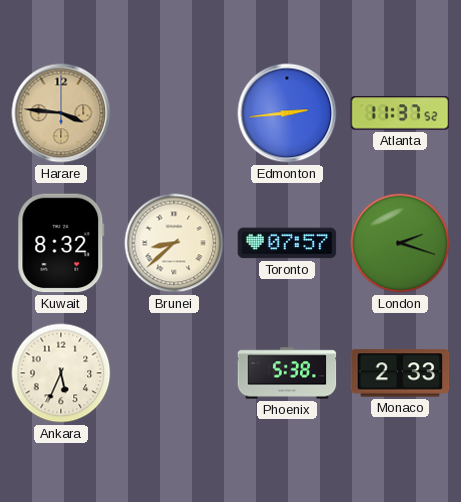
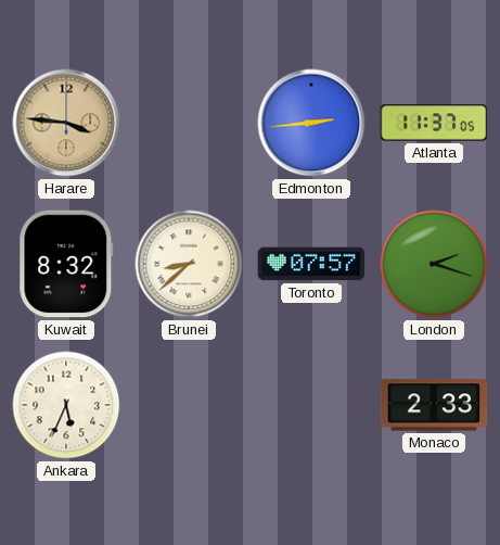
Atlanta: 11:37:52 -> 11:37:05 (434, 123)
Phoenix: 5:38 -> none (287, 373)
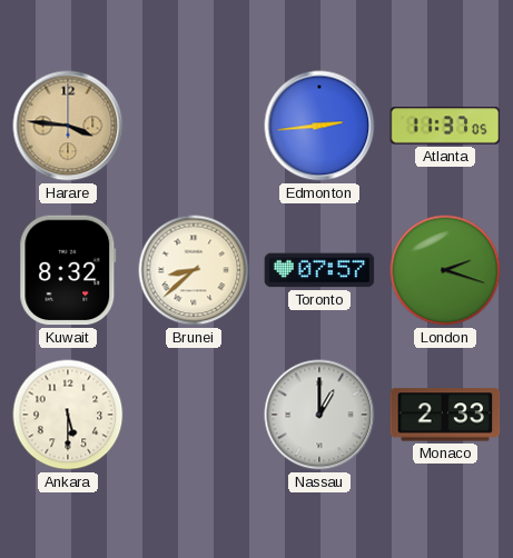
Ankara: 5:34 -> 5:30 (68, 415)
Nassau: none -> 1:00 (319, 415)
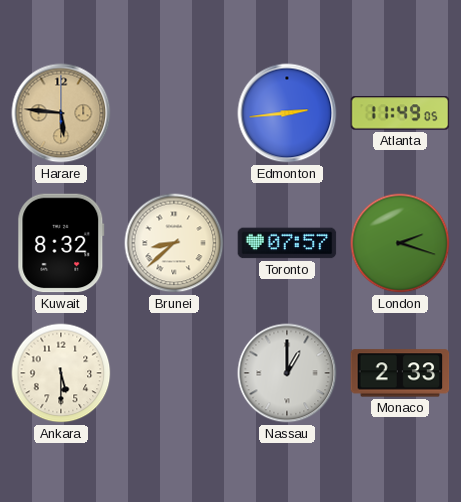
Harare: 3:46 -> 5:46 (61, 113)
Atlanta: 11:37 -> 11:49 (400, 113)
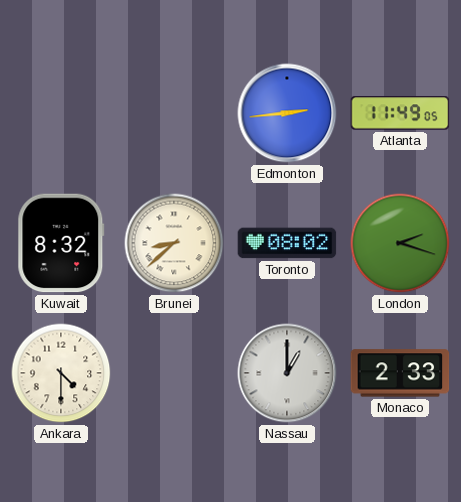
Harare: 5:46 -> none (61, 113)
Toronto: 07:57 -> 08:02 (287, 243)
Ankara: 5:30 -> 4:30 (61, 373)
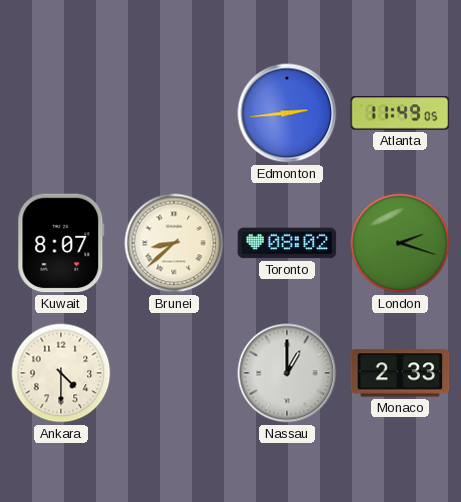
Kuwait: 8:32 -> 8:07 (61, 243)
